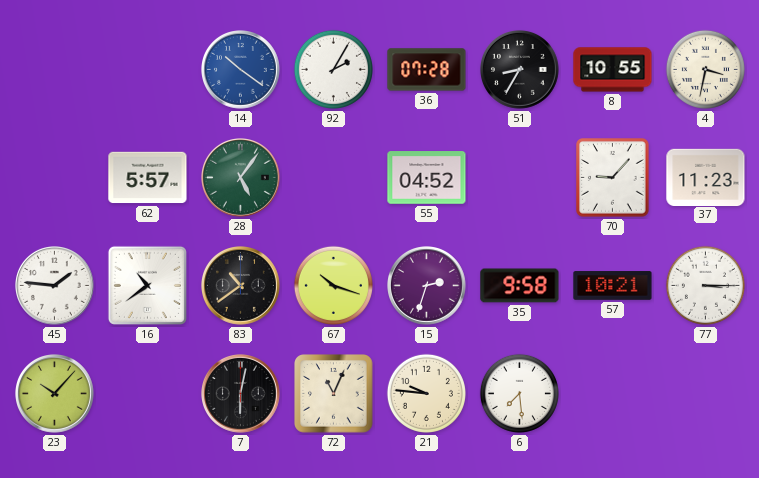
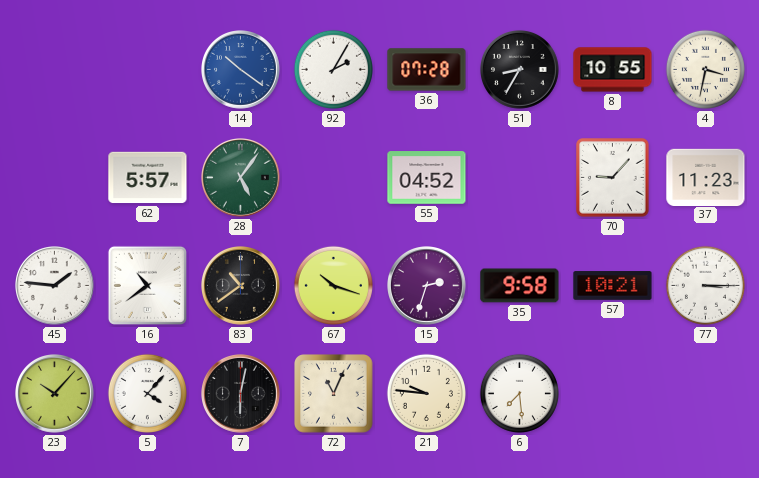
5: none -> 4:07 (147, 393)
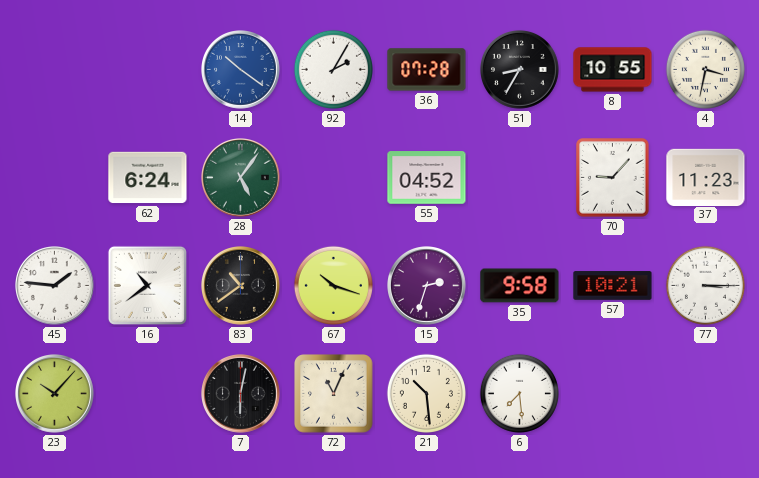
62: 5:57 -> 6:24 (148, 178)
5: 4:07 -> none (147, 393)
21: 9:46 -> 10:29 (426, 393)
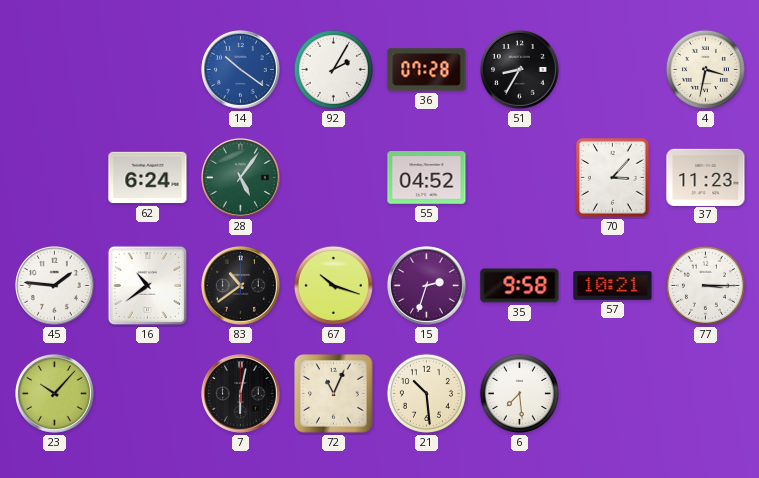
8: 10:55 -> none (613, 70)
70: 9:07 -> 3:07 (613, 178)
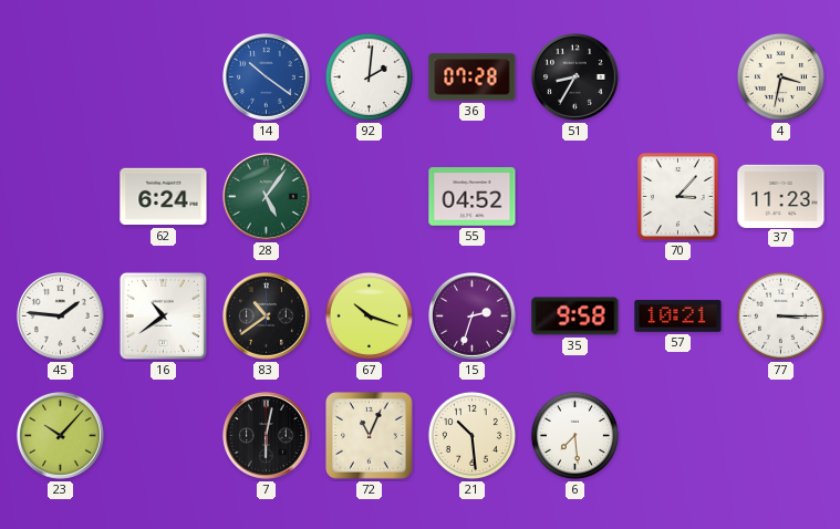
92: 2:05 -> 2:01 (369, 76)
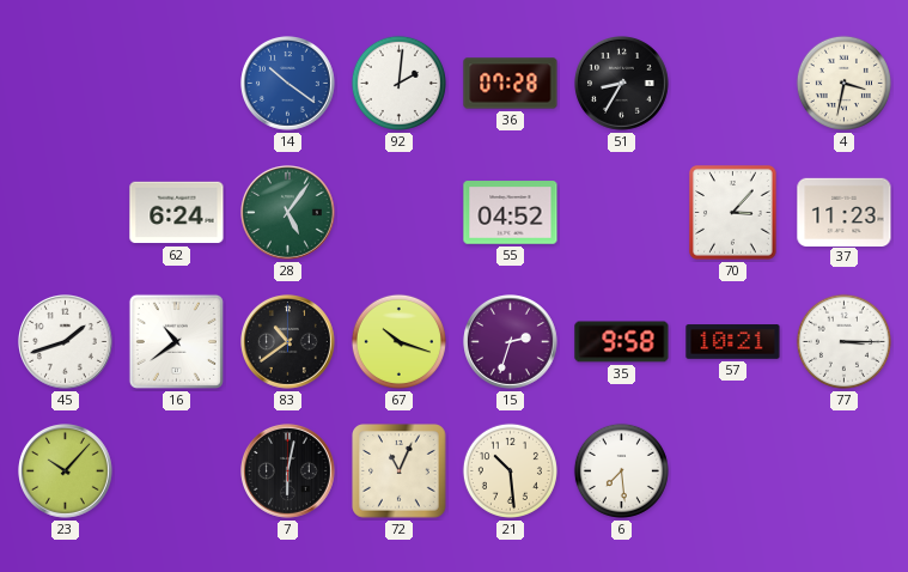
45: 1:46 -> 1:42 (66, 342)
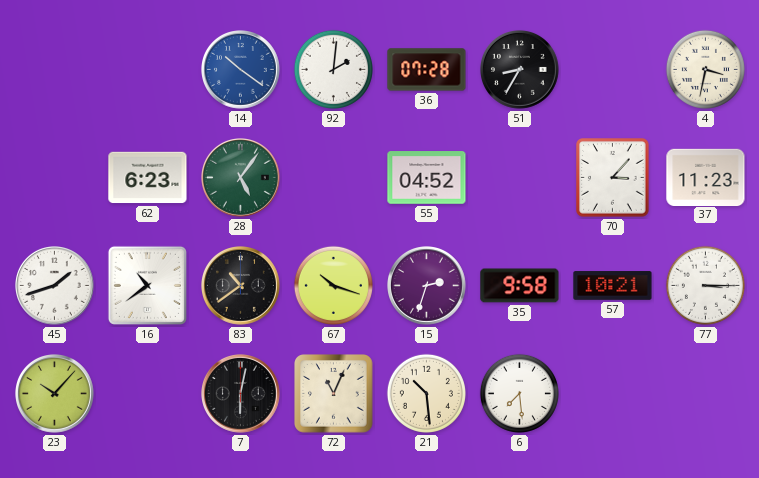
62: 6:24 -> 6:23 (148, 178)
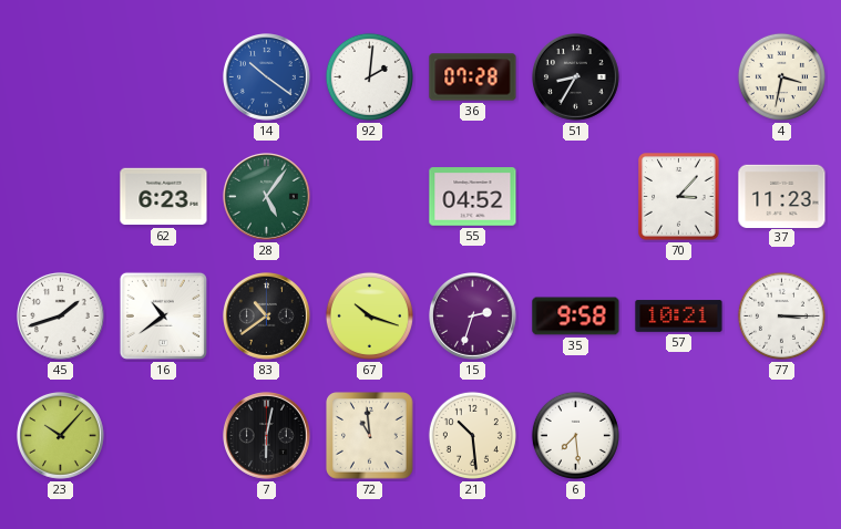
72: 11:04 -> 10:59 (370, 436)
